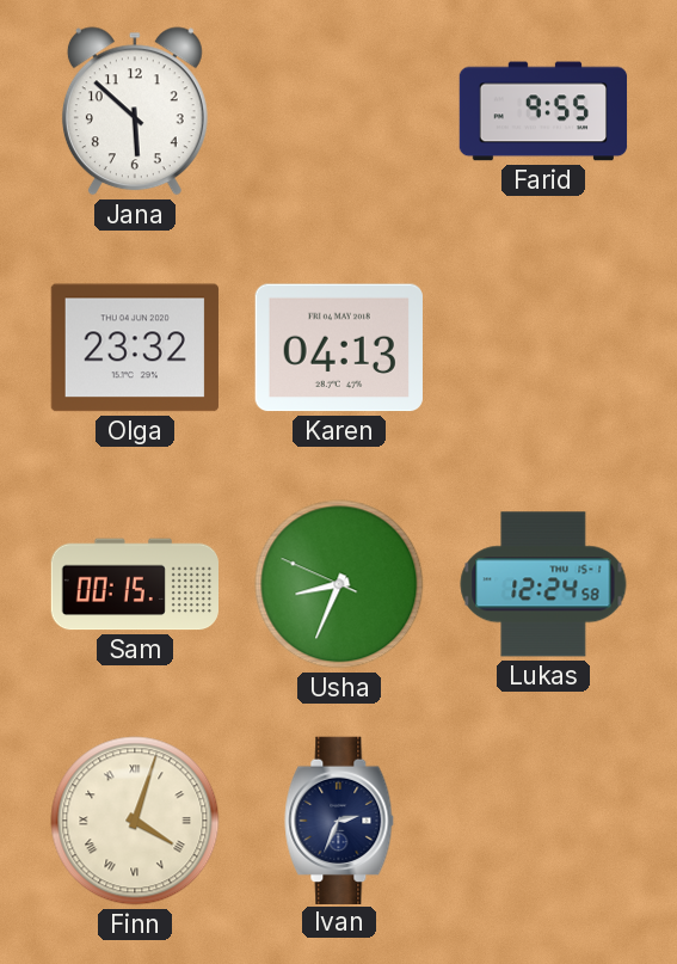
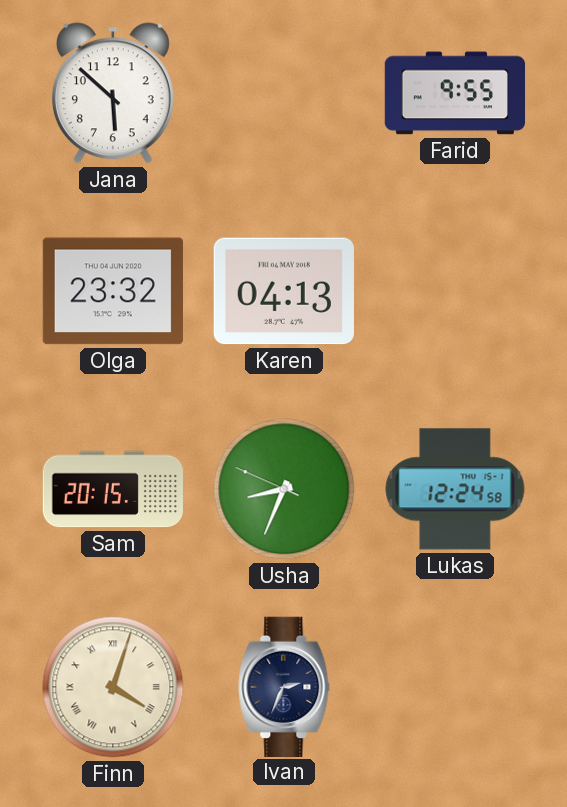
Sam: 00:15 -> 20:15 (112, 489)
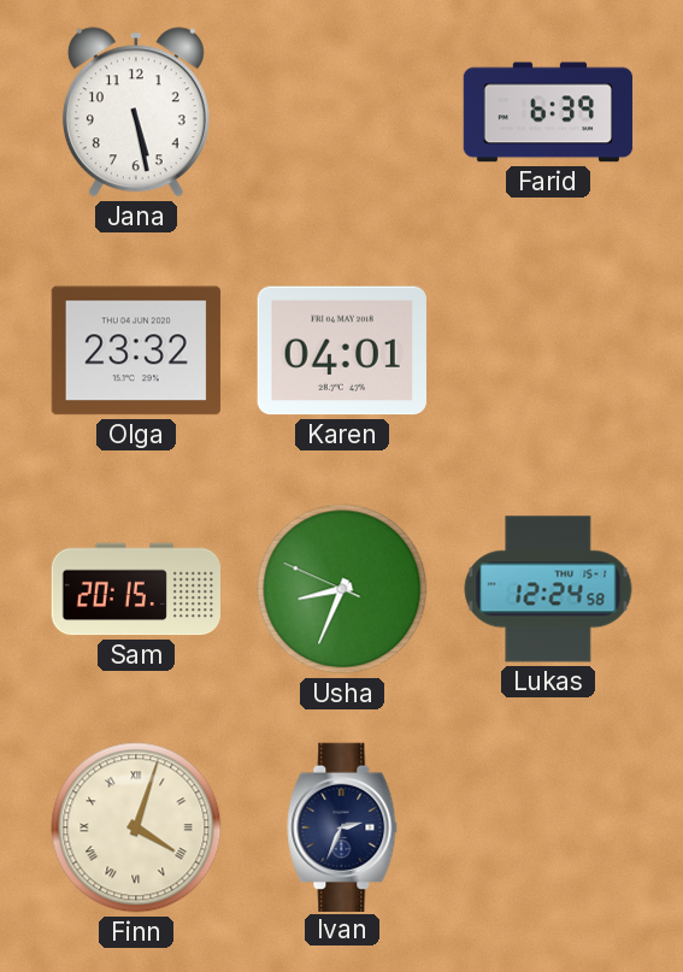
Jana: 5:52 -> 5:28 (136, 112)
Farid: 9:55 -> 6:39 (548, 112)
Karen: 04:13 -> 04:01 (342, 350)
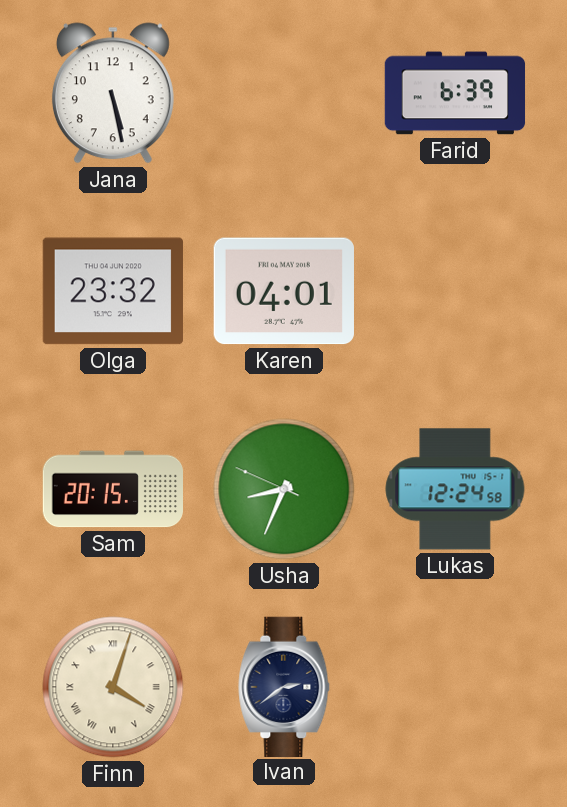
Ivan: 2:34 -> 2:39 (284, 686)
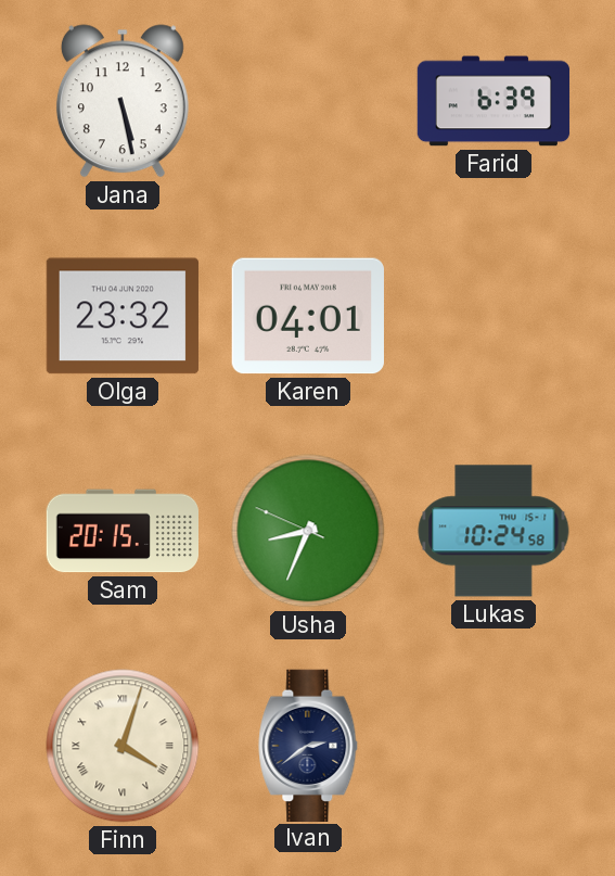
Lukas: 12:24 -> 10:24 (494, 531)
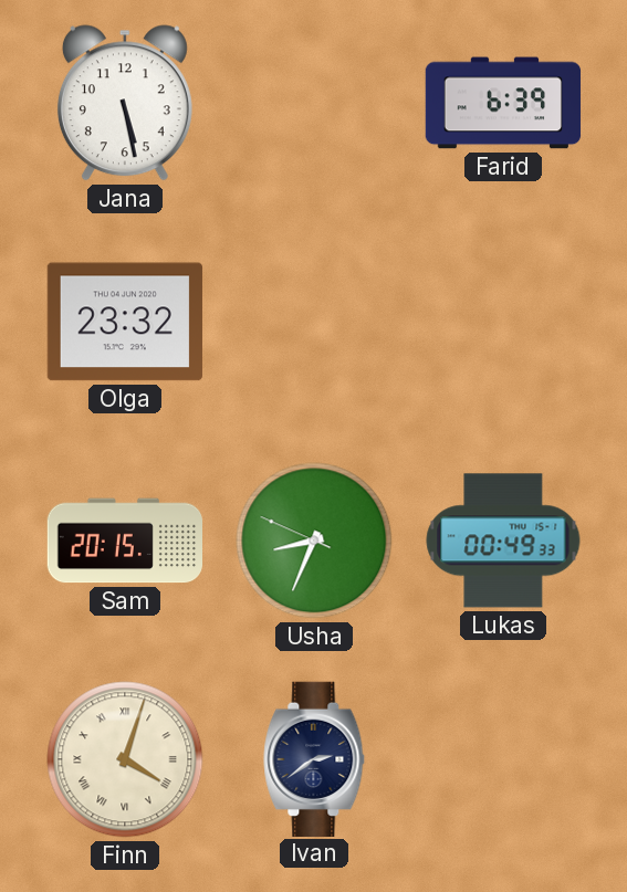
Karen: 04:01 -> none (308, 316)
Lukas: 10:24 -> 00:49 (503, 541)
